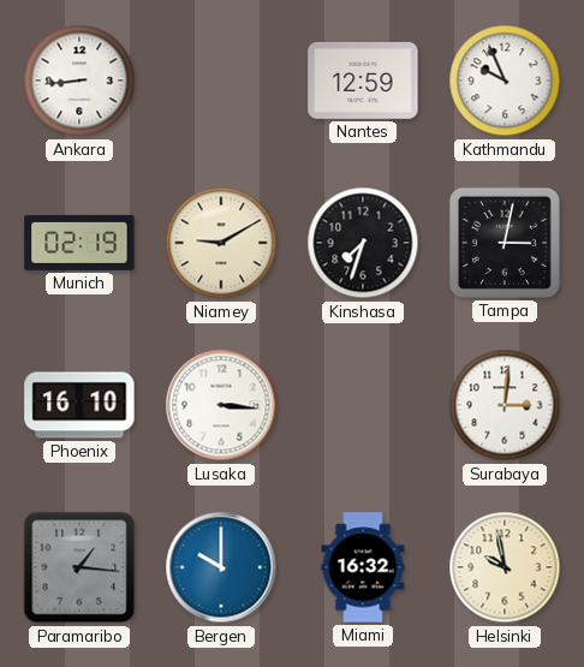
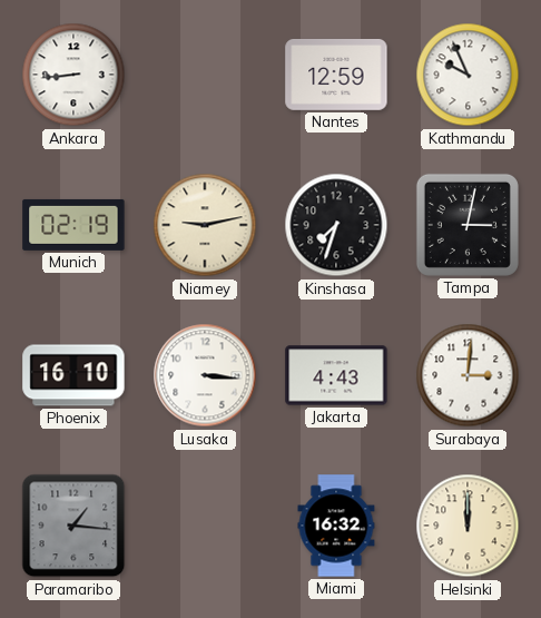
Niamey: 9:10 -> 9:13 (205, 225)
Jakarta: none -> 4:43 (336, 375)
Bergen: 10:00 -> none (221, 567)
Helsinki: 9:58 -> 12:00 (468, 526)
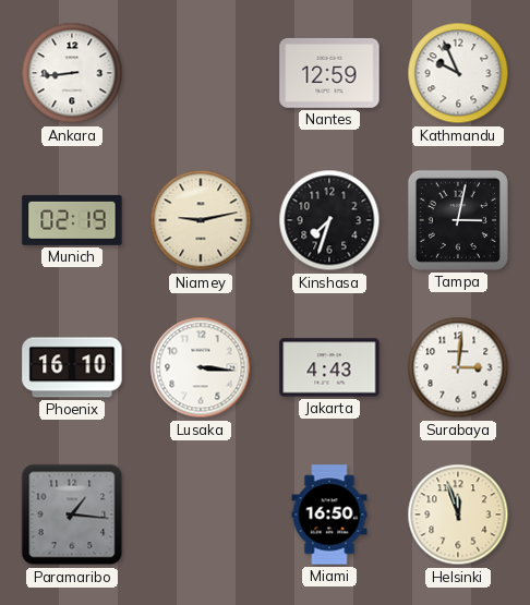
Miami: 16:32 -> 16:50 (329, 515)
Helsinki: 12:00 -> 11:57 (458, 515)
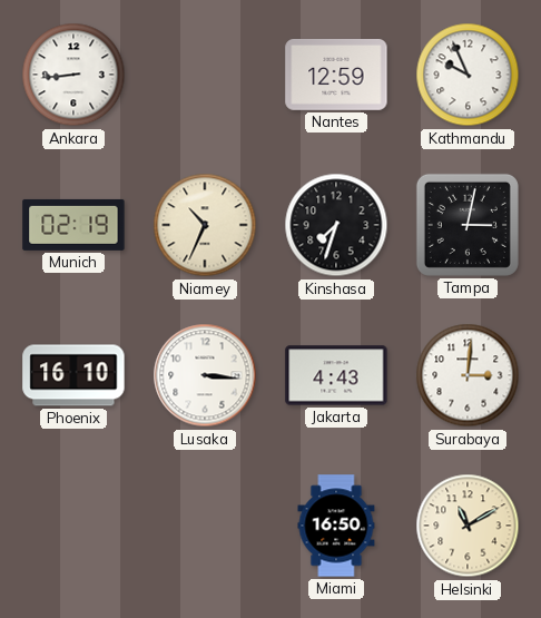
Niamey: 9:13 -> 10:34 (205, 225)
Paramaribo: 1:16 -> none (72, 515)
Helsinki: 11:57 -> 11:10 (468, 526)
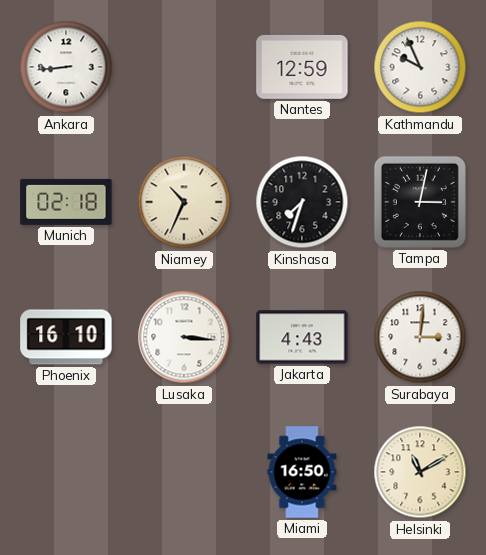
Munich: 02:19 -> 02:18 (66, 202)
